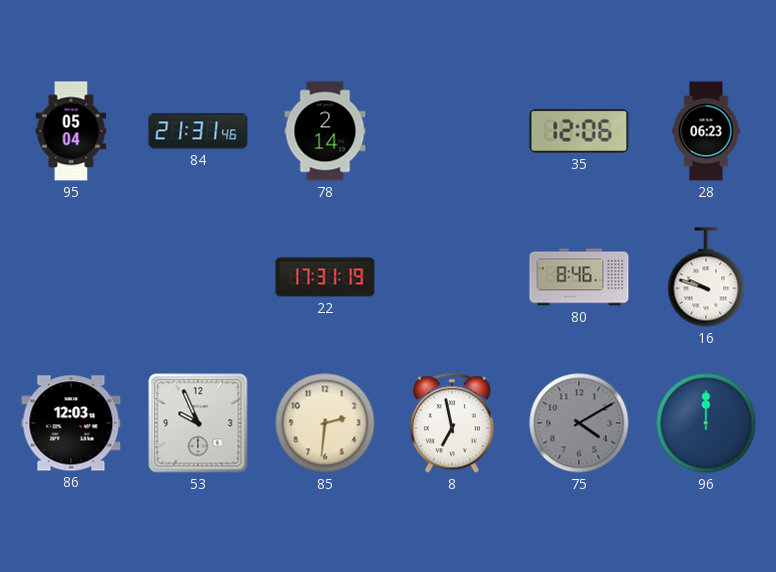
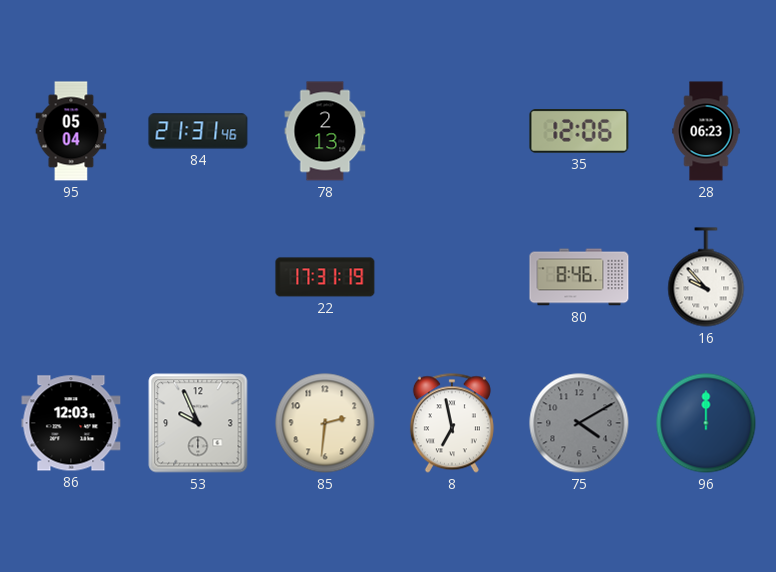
78: 2:14 -> 2:13 (325, 131)
16: 9:48 -> 9:53 (706, 277)
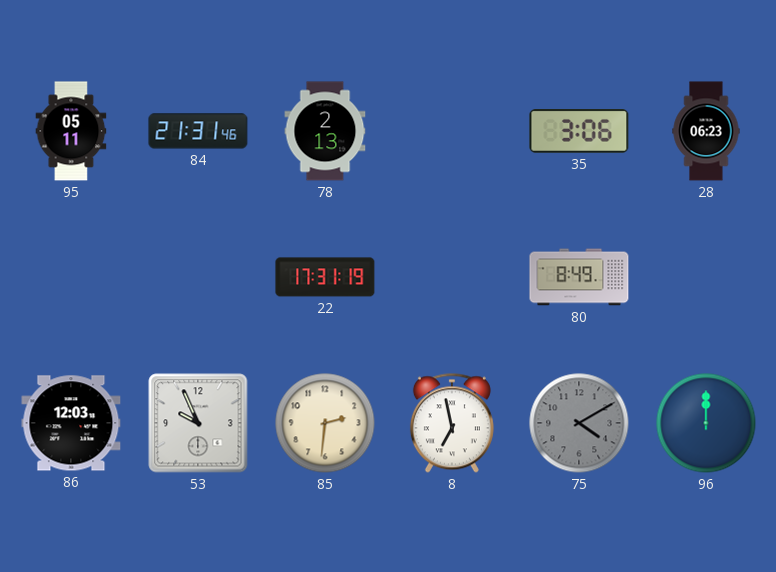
95: 05:04 -> 05:11 (71, 131)
35: 12:06 -> 3:06 (579, 132)
80: 8:46 -> 8:49 (579, 277)
16: 9:53 -> none (706, 277)
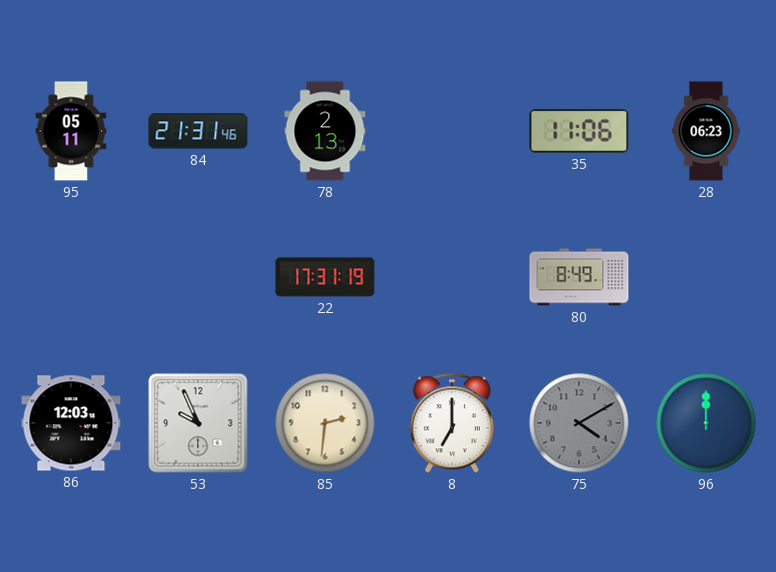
35: 3:06 -> 11:06 (579, 132)
8: 6:58 -> 7:00 (452, 423)
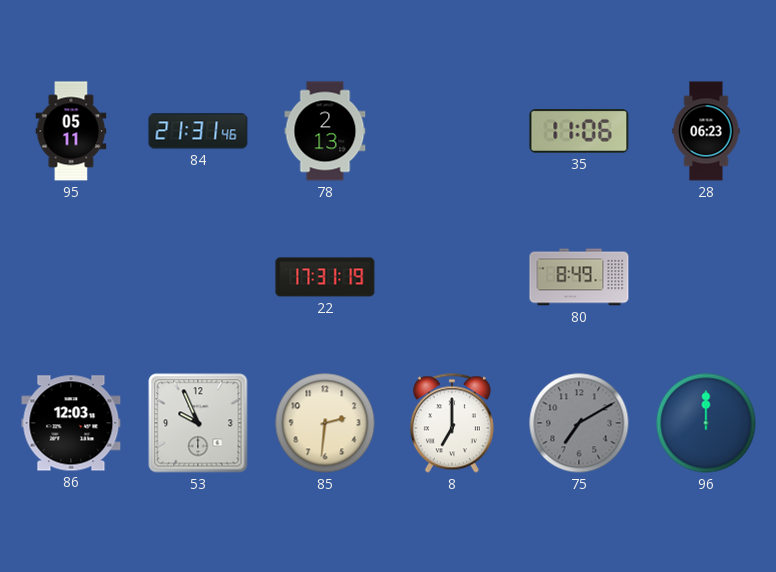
75: 4:10 -> 7:10 (579, 423)
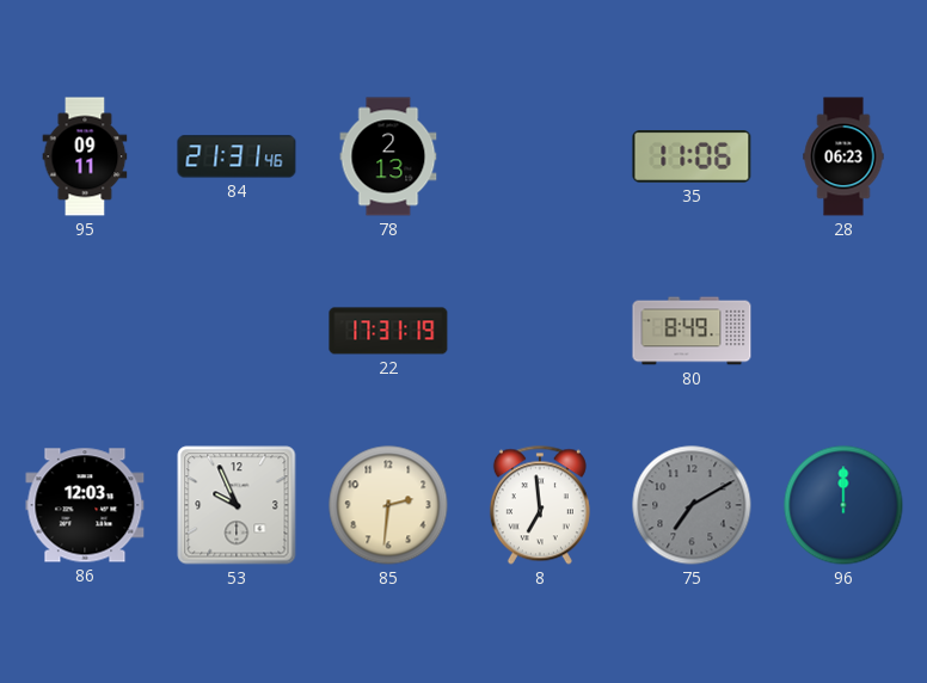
95: 05:11 -> 09:11 (85, 156)
8: 7:00 -> 6:59 (540, 505)
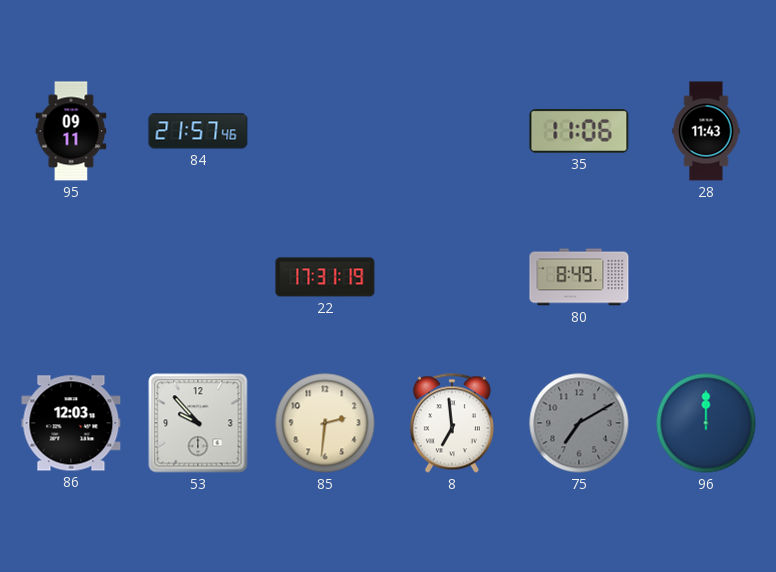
84: 21:31 -> 21:57 (198, 131)
78: 2:13 -> none (388, 156)
28: 06:23 -> 11:43 (706, 131)
53: 9:56 -> 9:53 (198, 423)
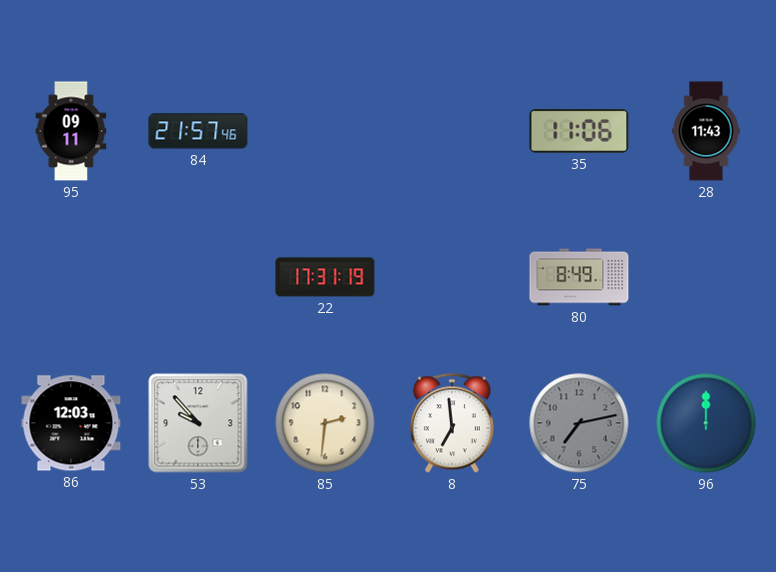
75: 7:10 -> 7:13 (579, 423)
